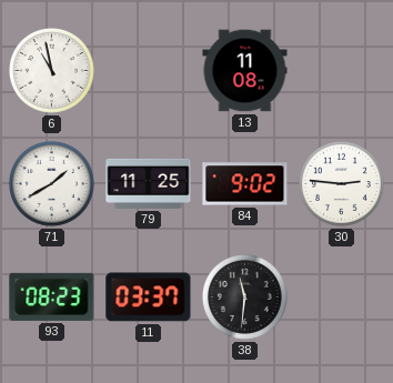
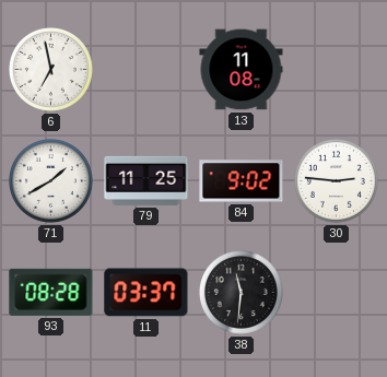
6: 10:58 -> 6:58 (50, 69)
93: 08:23 -> 08:28 (51, 292)
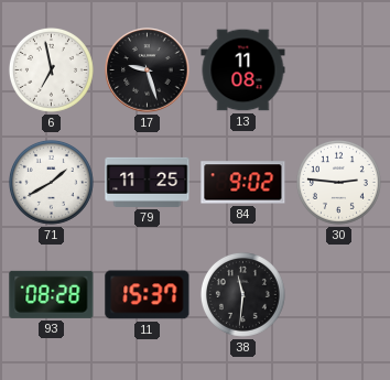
17: none -> 9:27 (148, 70)
11: 03:37 -> 15:37 (148, 295)
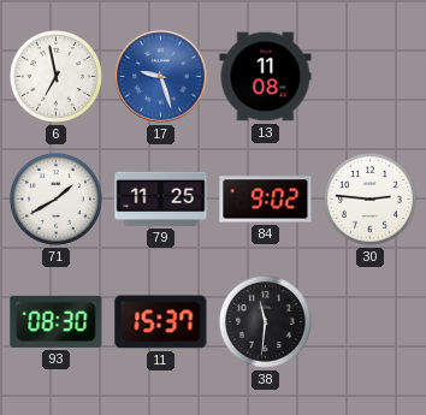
17 dial: black -> blue (161, 77)
93: 08:28 -> 08:30 (57, 321)
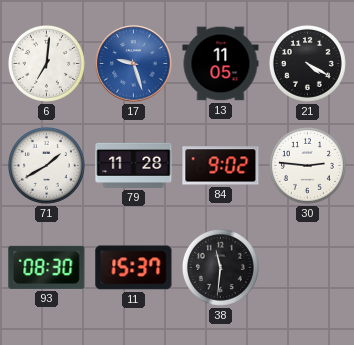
6: 6:58 -> 7:01 (46, 63)
13: 11:08 -> 11:05 (221, 64)
21: none -> 4:20 (307, 63)
79: 11:25 -> 11:28 (134, 165)
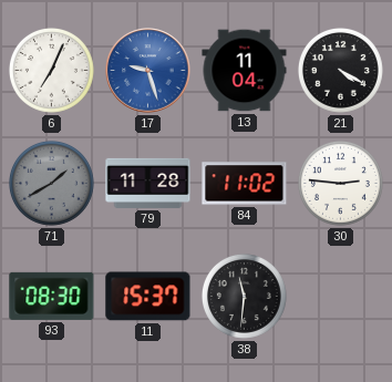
6: 7:01 -> 7:04 (51, 70)
13: 11:05 -> 11:04 (245, 71)
71 dial: white -> grey (51, 183)
84: 9:02 -> 11:02 (245, 184)
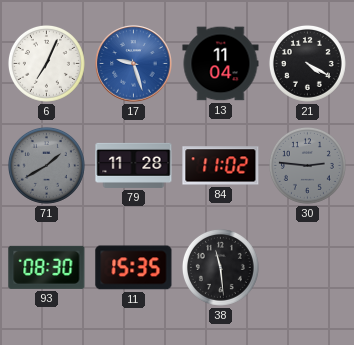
30 dial: white -> grey (307, 165)
11: 15:37 -> 15:35 (134, 268)
38: 11:31 -> 11:29 (220, 267)
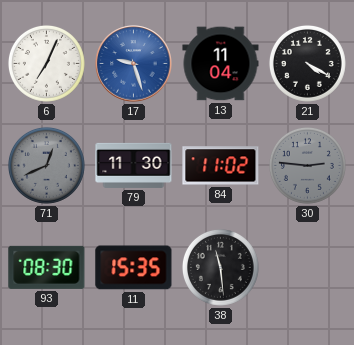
71: 1:40 -> 12:41 (46, 165)
79: 11:28 -> 11:30 (134, 165)
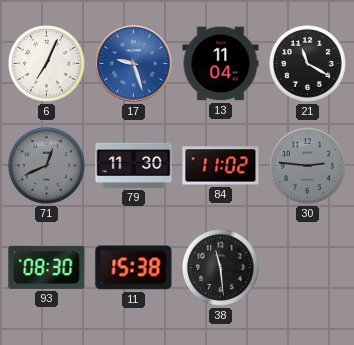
21: 4:20 -> 11:20 (307, 63)
11: 15:35 -> 15:38 (134, 268)
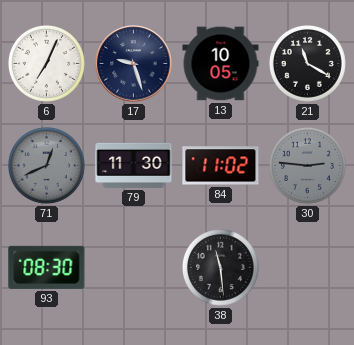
17 dial: blue -> navy (134, 64)
13: 11:04 -> 10:05 (221, 64)
11: 15:38 -> none (134, 268)
